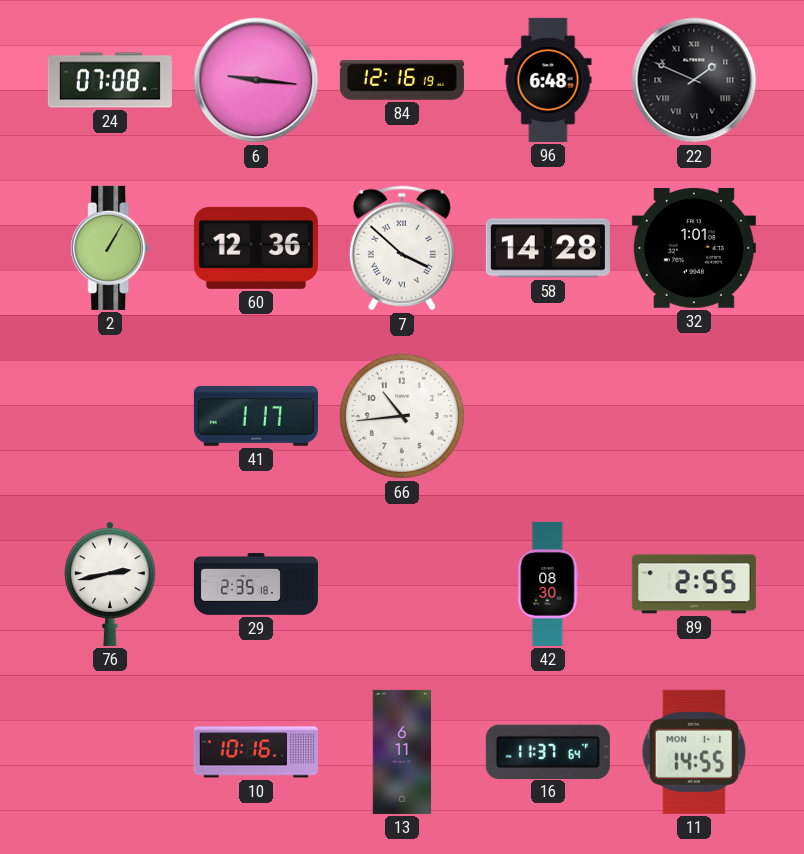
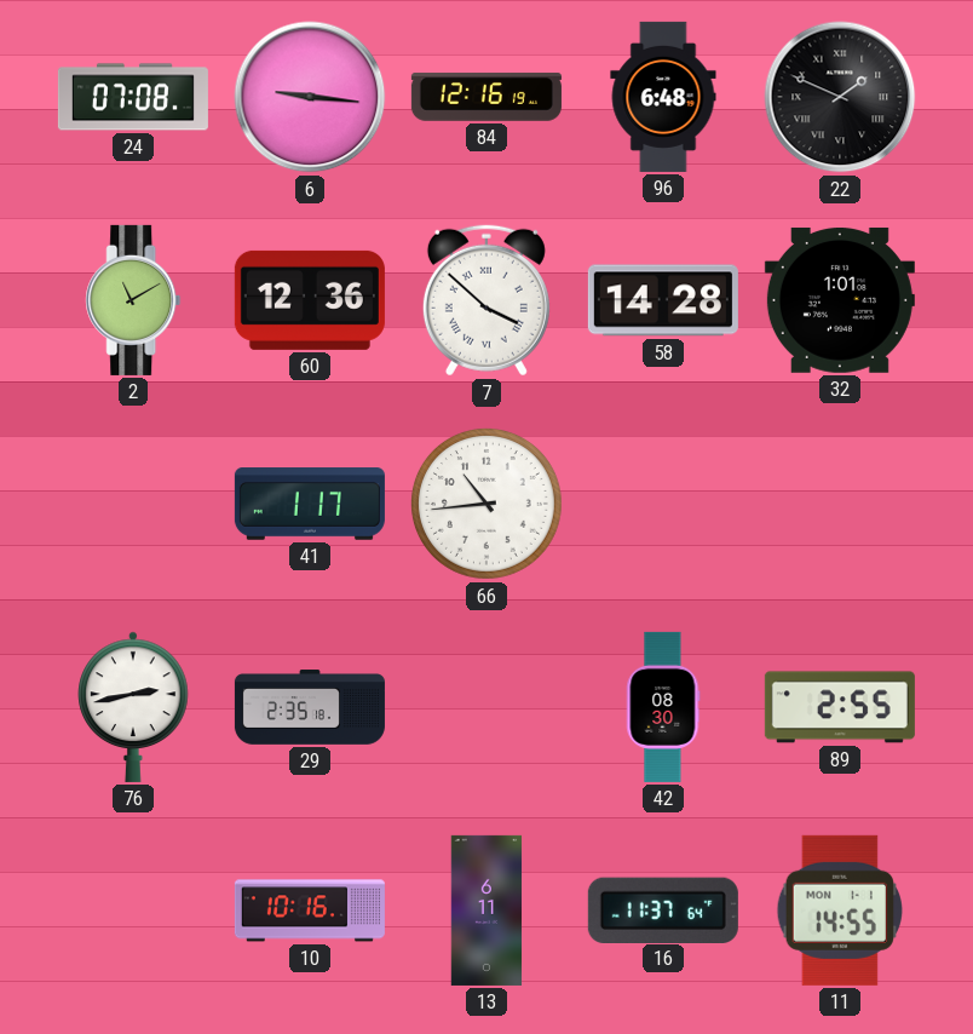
2: 1:05 -> 11:10 (133, 300)
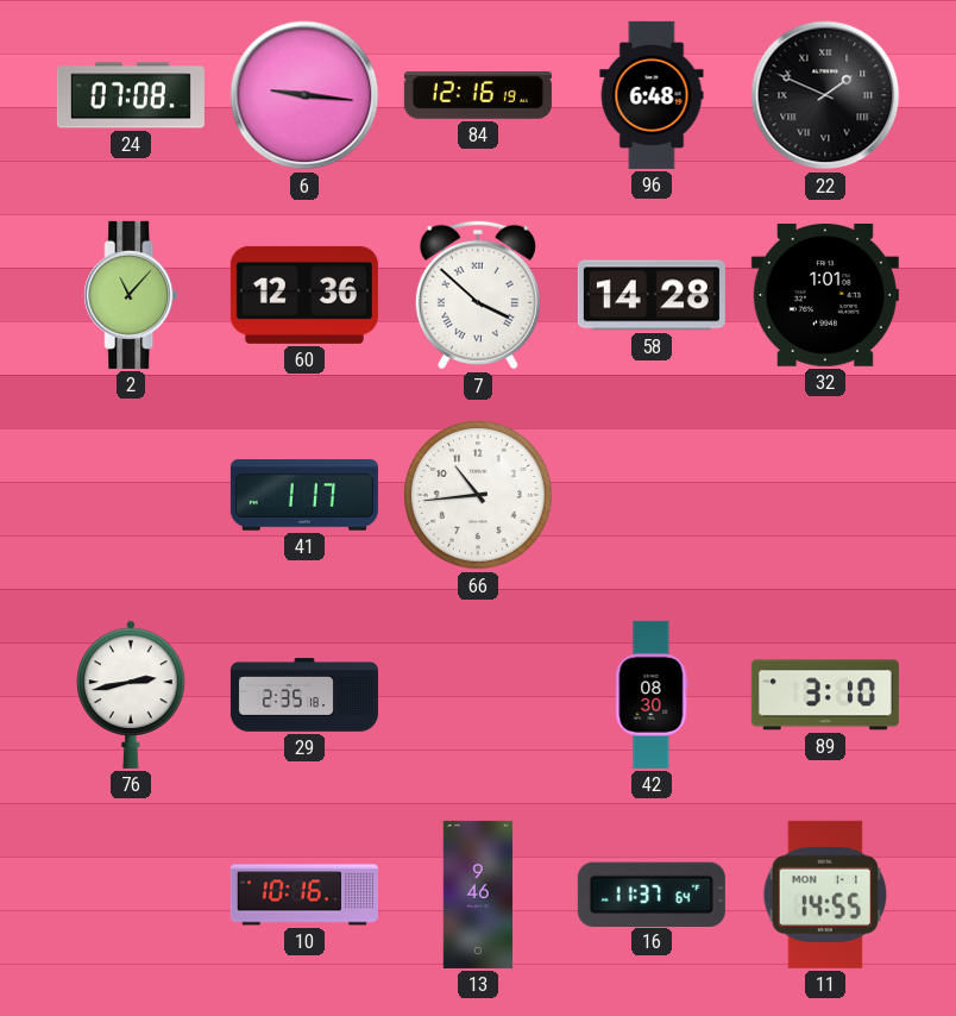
2: 11:10 -> 11:07 (131, 295)
89: 2:55 -> 3:10 (825, 695)
13: 6:11 -> 9:46 (478, 895)
